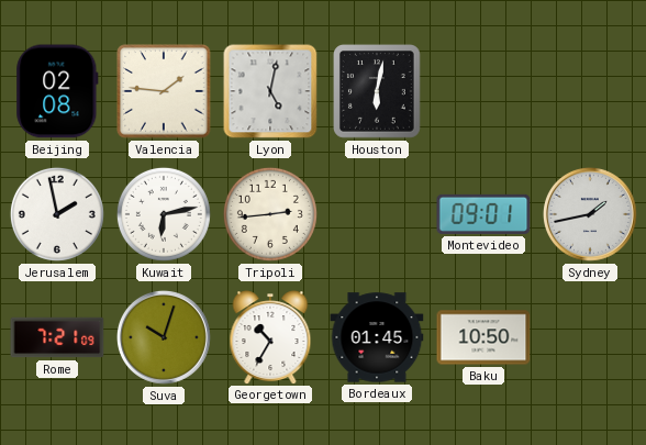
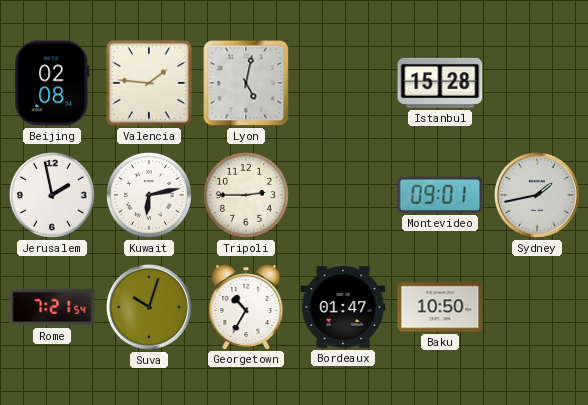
Houston: 6:02 -> none (378, 92)
Istanbul: none -> 15:28 (440, 83)
Tripoli: 2:44 -> 2:45 (246, 195)
Rome: 7:21:09 -> 7:21:54 (52, 307)
Bordeaux: 01:45 -> 01:47 (343, 307)
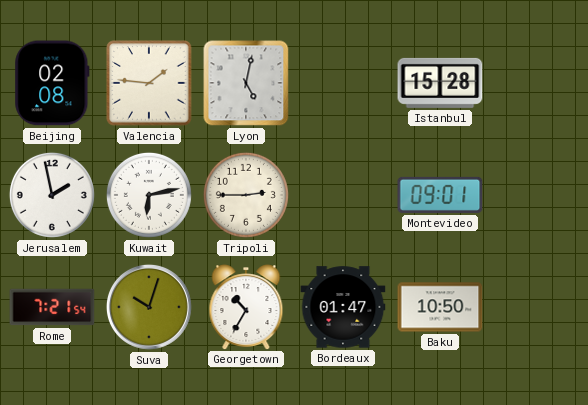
Sydney: 1:43 -> none (537, 195)
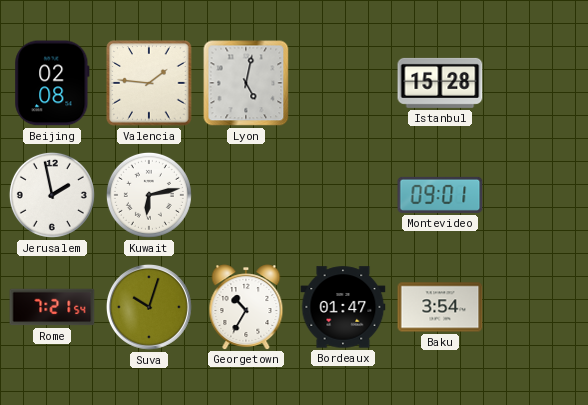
Tripoli: 2:45 -> none (246, 195)
Baku: 10:50 -> 3:54 (440, 307)
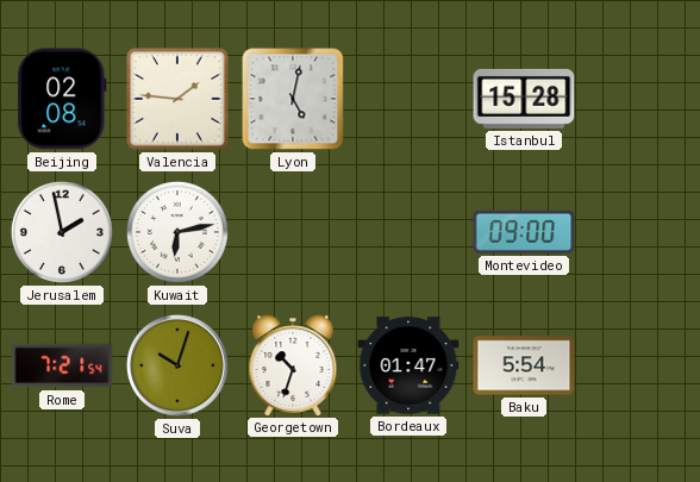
Montevideo: 09:01 -> 09:00 (524, 232)
Georgetown: 10:35 -> 10:33 (293, 365)
Baku: 3:54 -> 5:54 (524, 365)
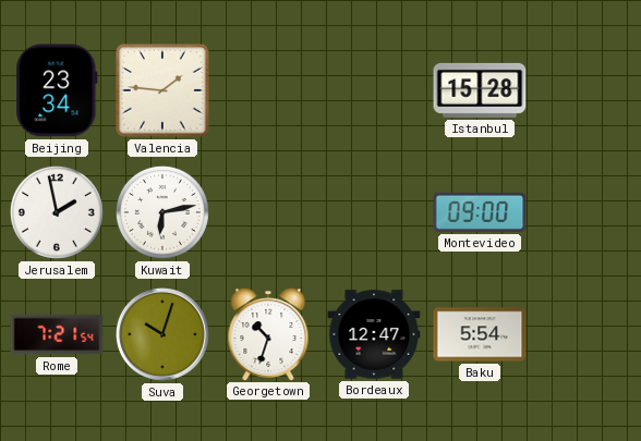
Beijing: 02:08 -> 23:34 (57, 90)
Lyon: 5:02 -> none (293, 99)
Bordeaux: 01:47 -> 12:47 (374, 334)
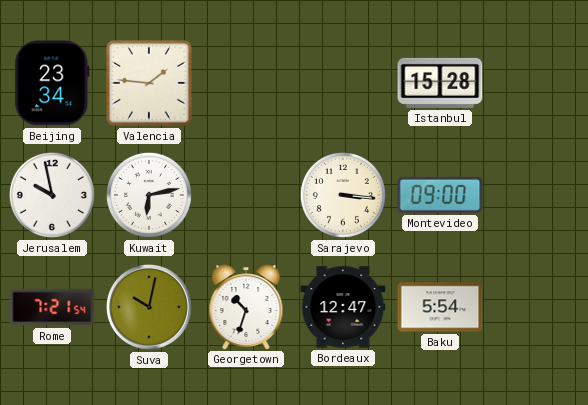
Jerusalem: 1:58 -> 9:58 (52, 195)
Sarajevo: none -> 3:16 (343, 195)
Suva: 10:03 -> 10:02 (149, 307)
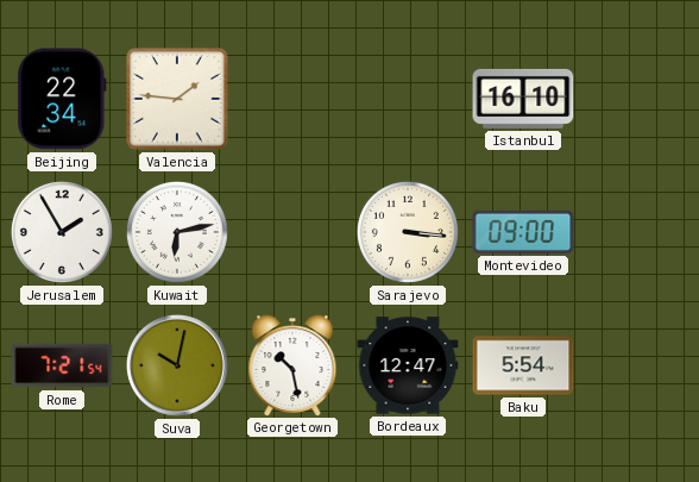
Beijing: 23:34 -> 22:34 (62, 99)
Istanbul: 15:28 -> 16:10 (523, 99)
Jerusalem: 9:58 -> 1:55 (62, 232)
Georgetown: 10:33 -> 10:28 (292, 365)
